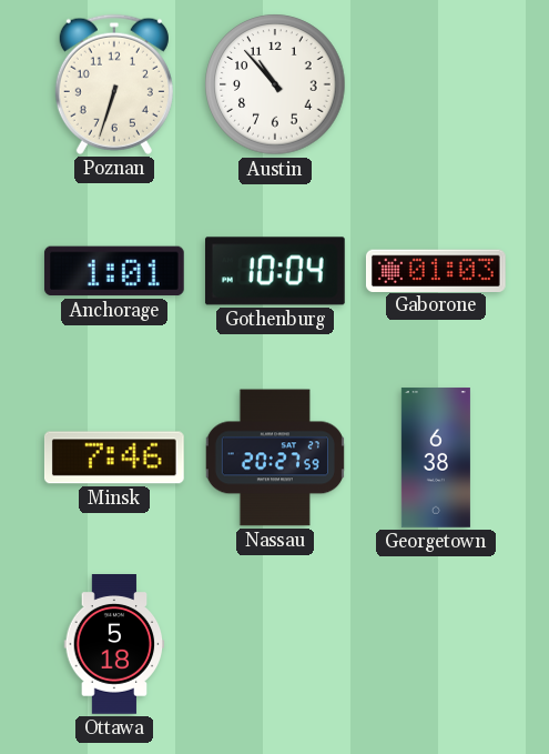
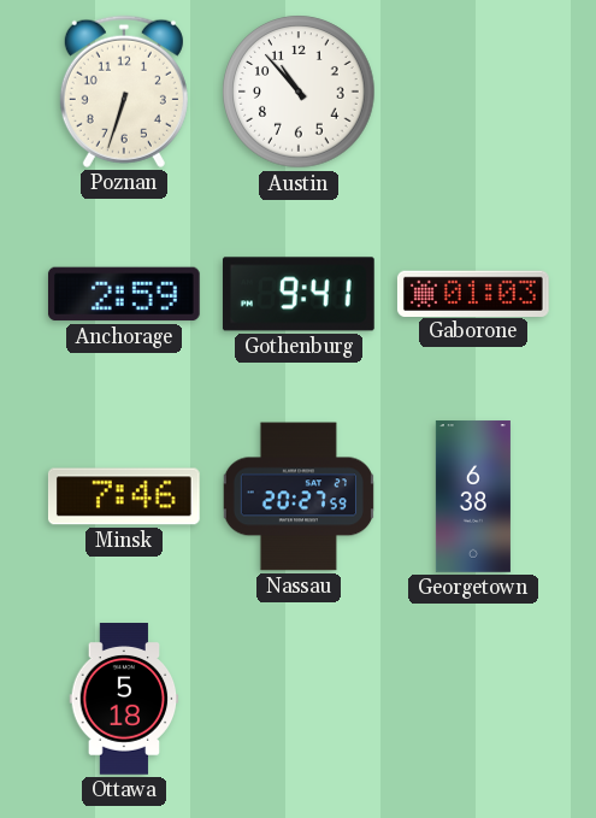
Anchorage: 1:01 -> 2:59 (124, 294)
Gothenburg: 10:04 -> 9:41 (299, 294)
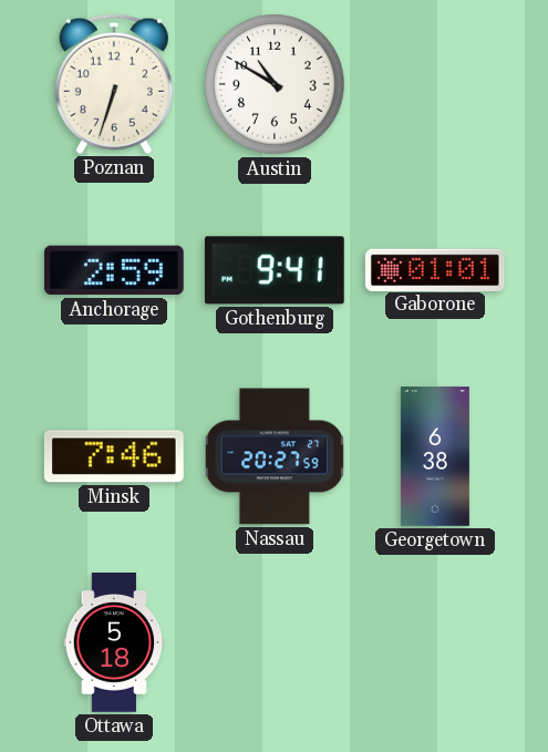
Austin: 10:53 -> 10:50 (275, 84)
Gaborone: 01:03 -> 01:01 (435, 269)
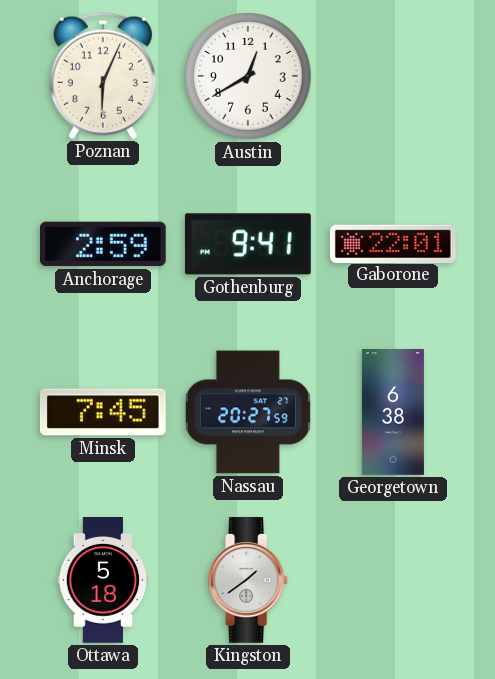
Poznan: 6:33 -> 6:04 (103, 76)
Austin: 10:50 -> 12:40 (248, 76)
Gaborone: 01:01 -> 22:01 (393, 243)
Minsk: 7:46 -> 7:45 (103, 412)
Kingston: none -> 1:39 (249, 581)
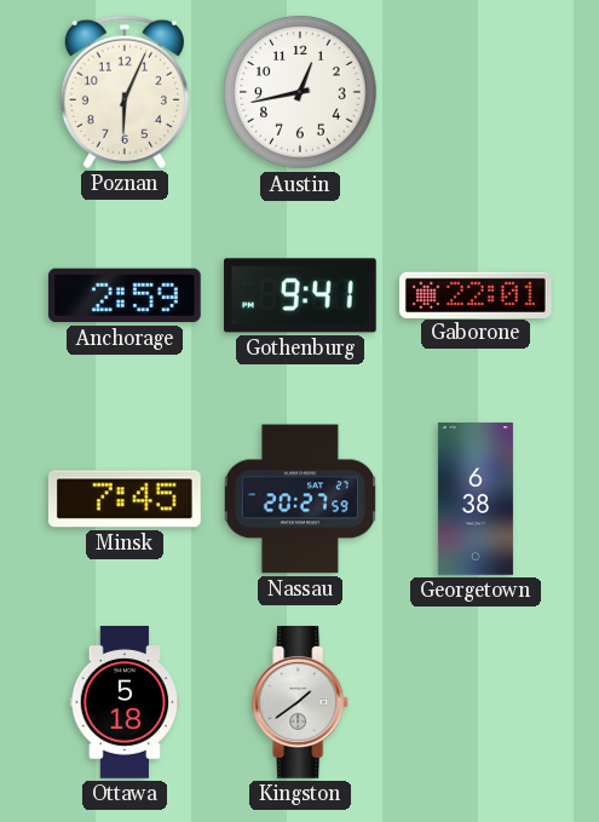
Austin: 12:40 -> 12:43 (300, 92)
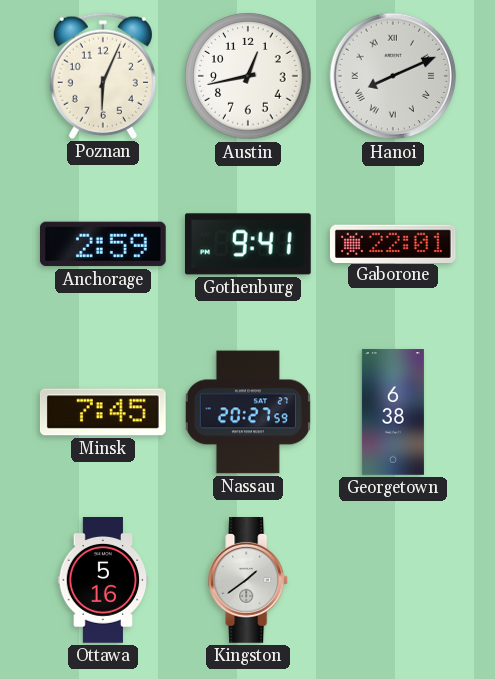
Hanoi: none -> 8:11 (393, 76)
Ottawa: 5:18 -> 5:16 (103, 580)
